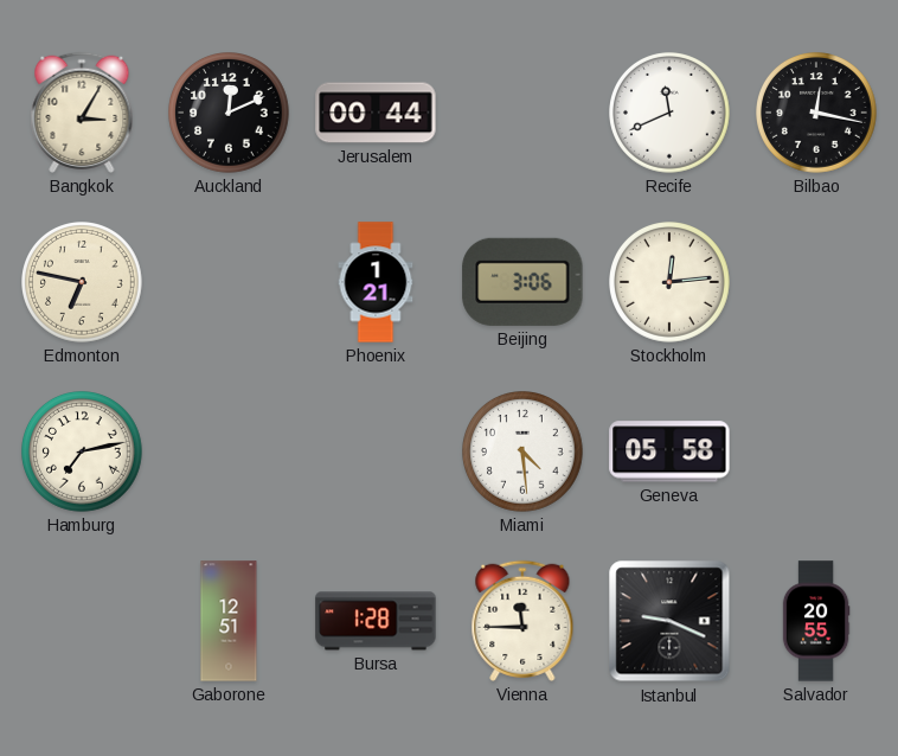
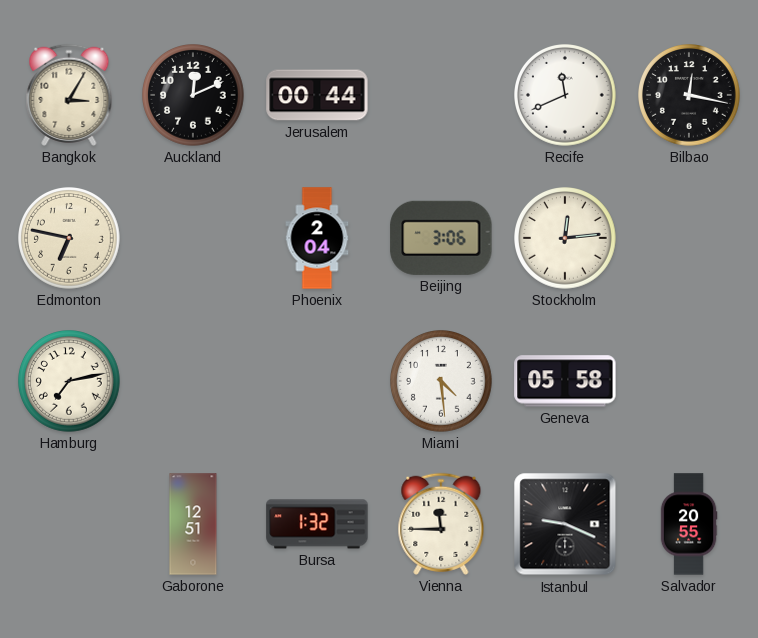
Phoenix: 1:21 -> 2:04 (317, 238)
Bursa: 1:28 -> 1:32 (317, 524)
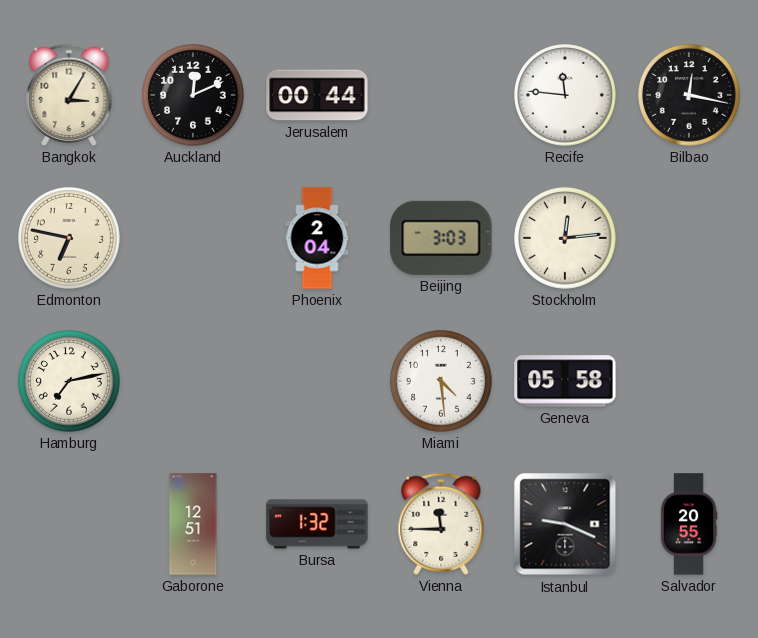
Recife: 11:41 -> 11:46 (566, 96)
Beijing: 3:06 -> 3:03 (441, 238)
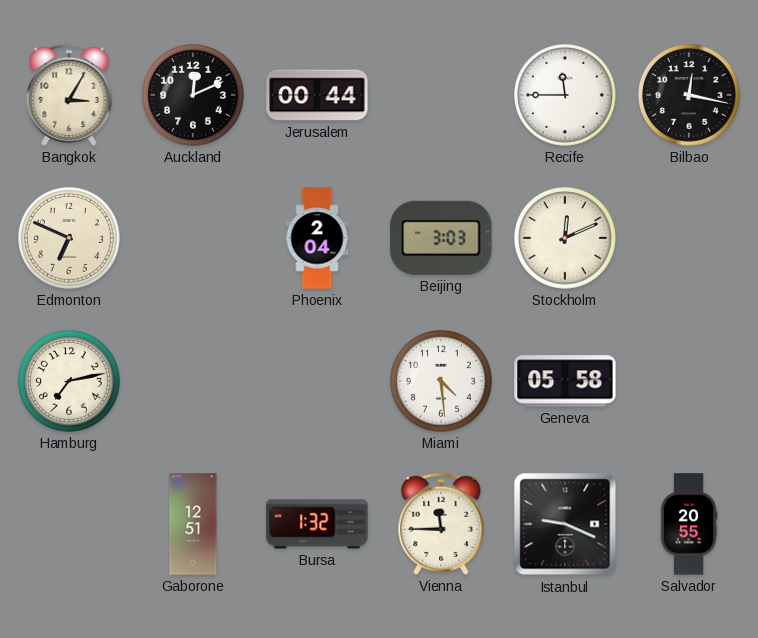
Recife: 11:46 -> 11:45 (566, 96)
Edmonton: 6:47 -> 6:49 (70, 239)
Stockholm: 12:14 -> 12:11 (566, 239)
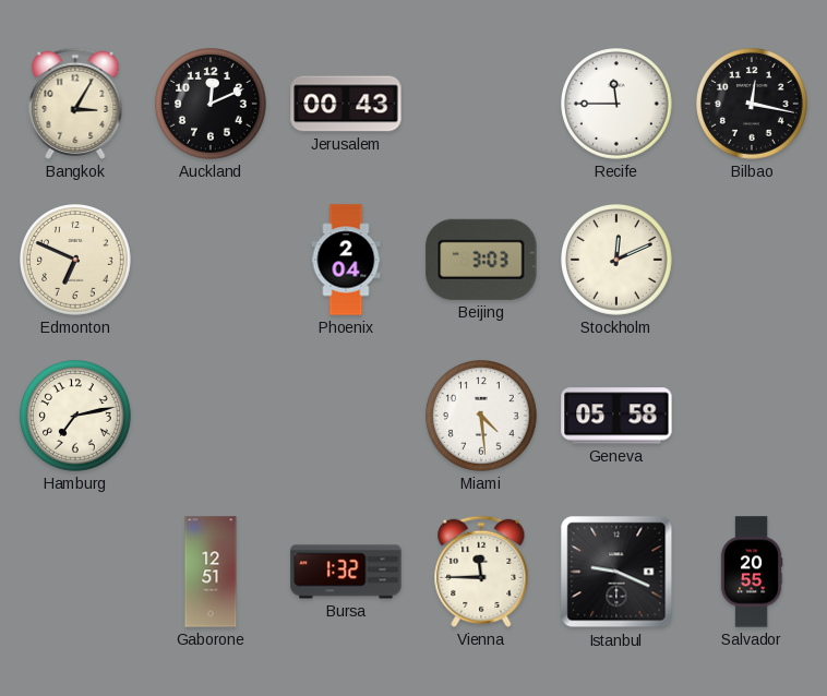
Jerusalem: 00:44 -> 00:43 (346, 104)
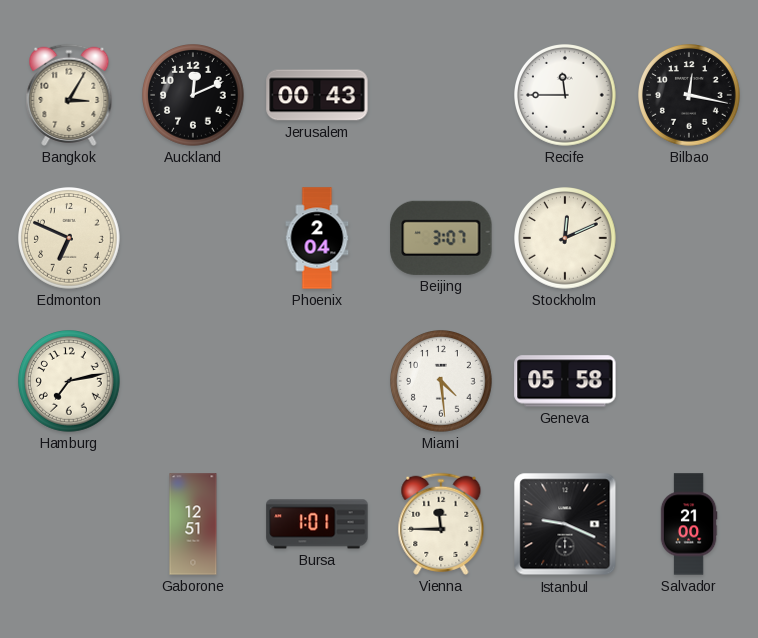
Beijing: 3:03 -> 3:07 (441, 238)
Bursa: 1:32 -> 1:01 (317, 524)
Salvador: 20:55 -> 21:00 (689, 524)
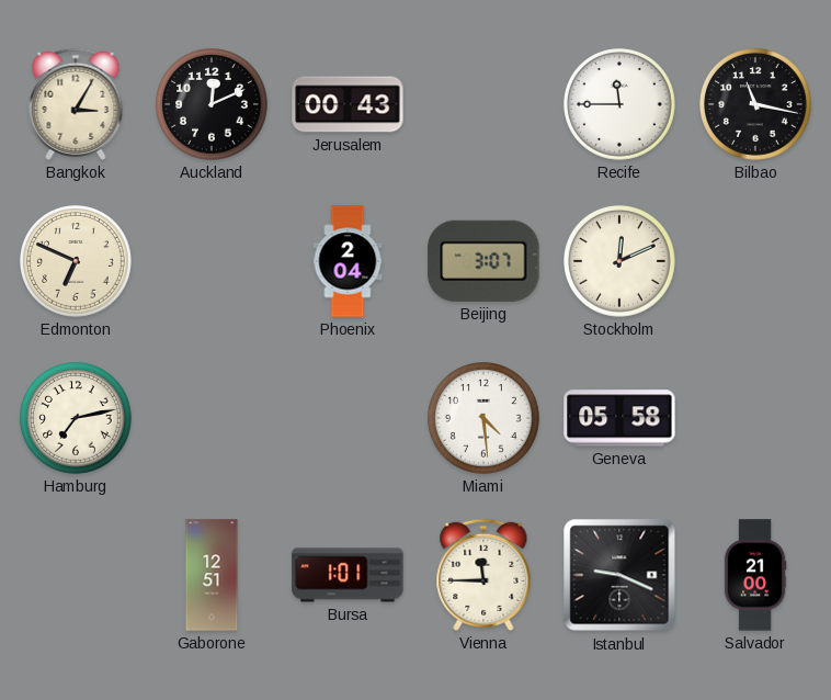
Bilbao: 12:17 -> 11:17 (756, 105)
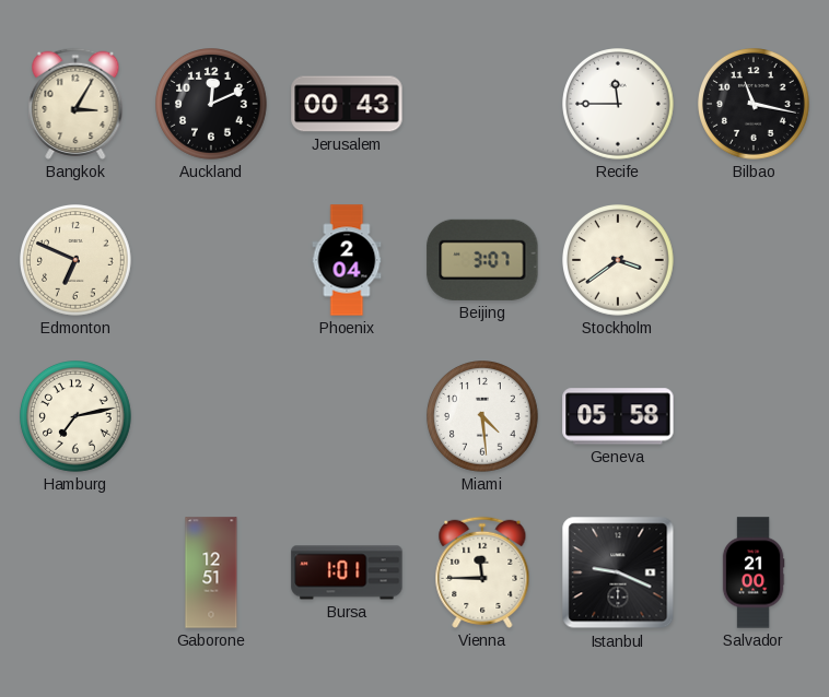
Stockholm: 12:11 -> 3:39 (619, 261)
